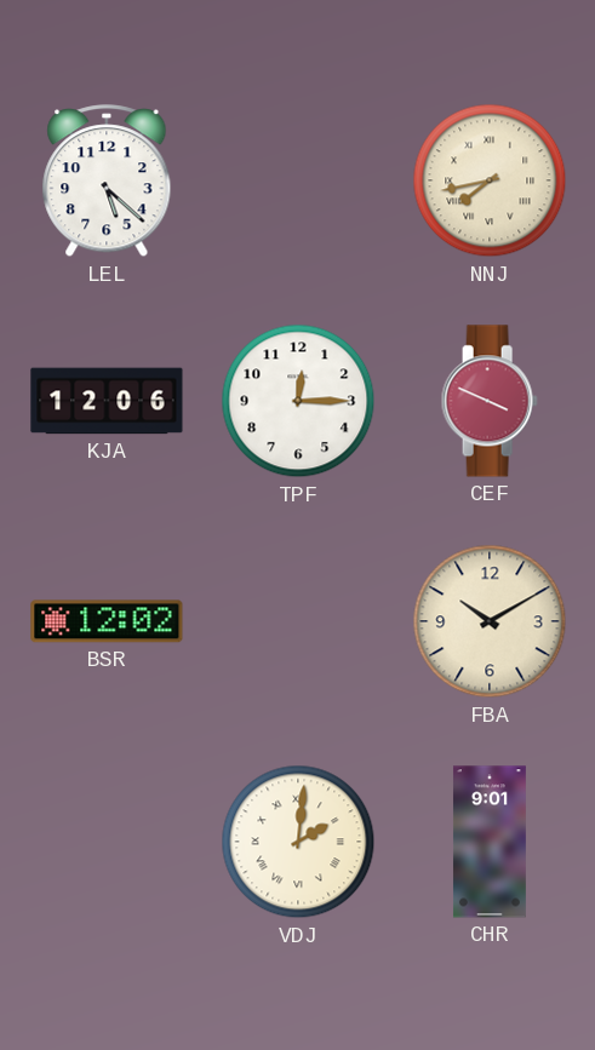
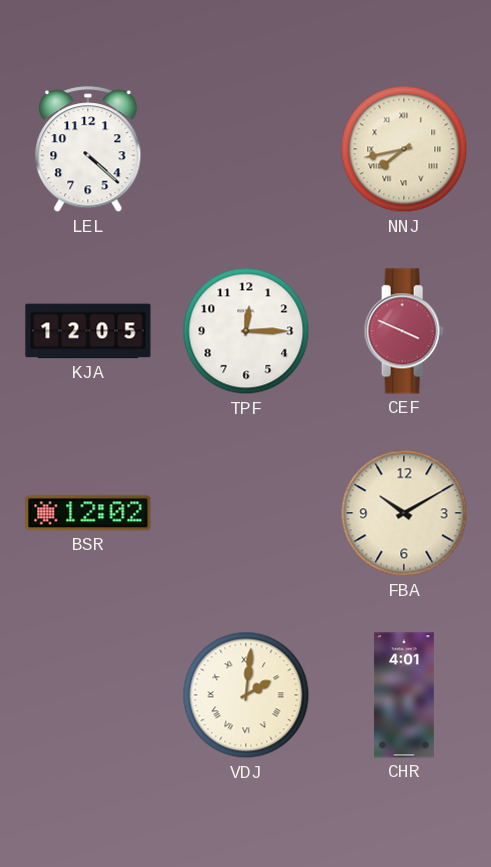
LEL: 5:22 -> 4:22 (88, 150)
KJA: 12:06 -> 12:05 (88, 331)
CHR: 9:01 -> 4:01 (404, 695)
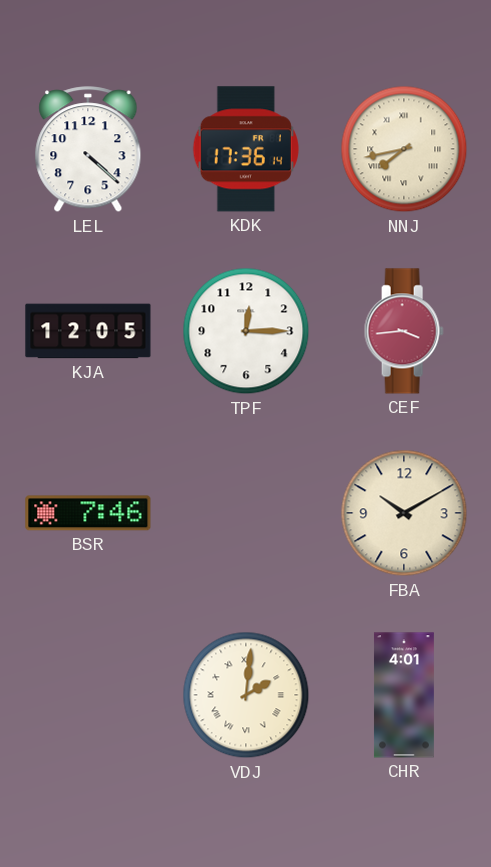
KDK: none -> 17:36 (246, 149)
CEF: 3:49 -> 3:44 (404, 331)
BSR: 12:02 -> 7:46 (88, 513)
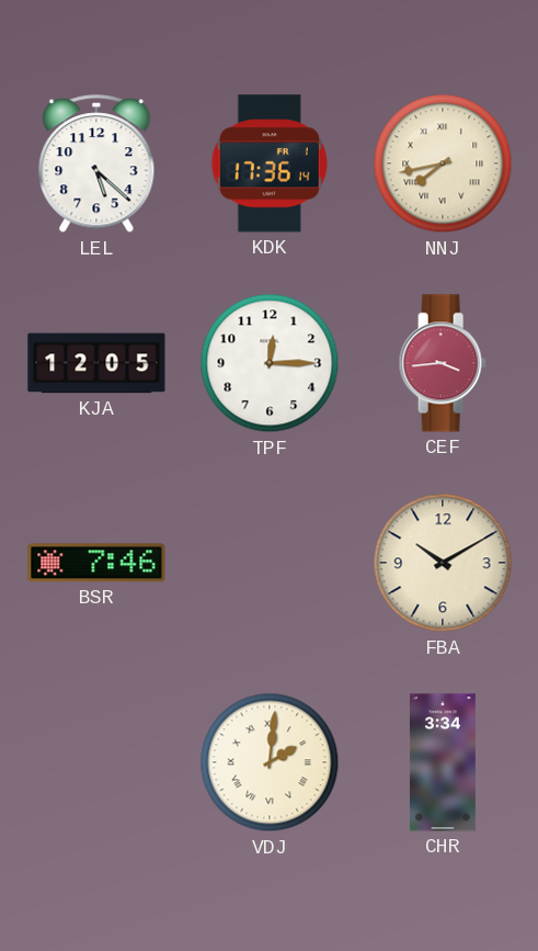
LEL: 4:22 -> 5:22 (96, 165)
CHR: 4:01 -> 3:34 (443, 762)
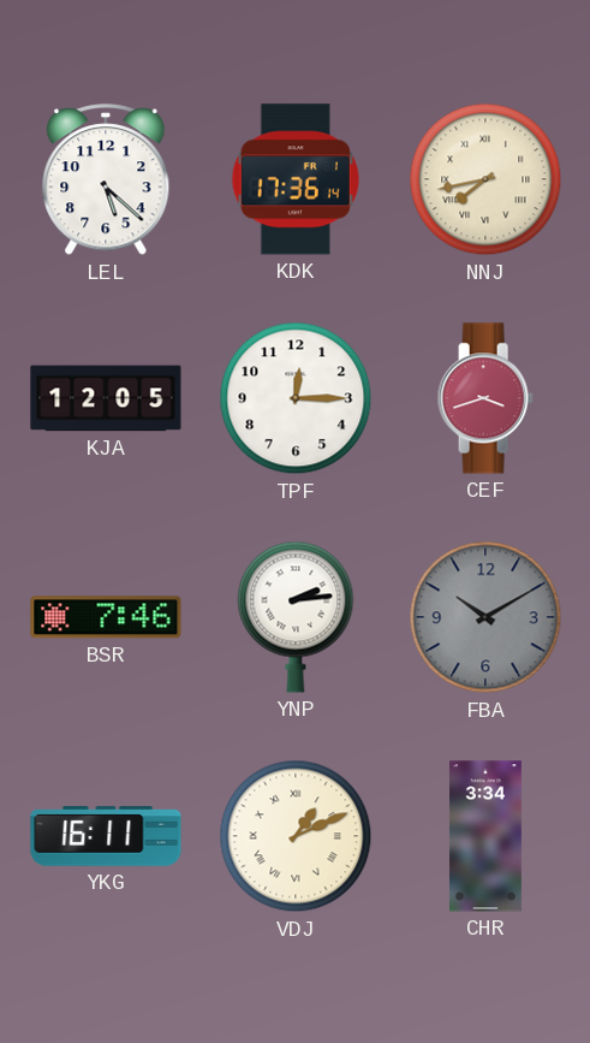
CEF: 3:44 -> 3:42 (485, 398)
YNP: none -> 2:14 (296, 617)
FBA dial: cream -> grey (485, 617)
YKG: none -> 16:11 (106, 836)
VDJ: 2:01 -> 1:11 (296, 836)
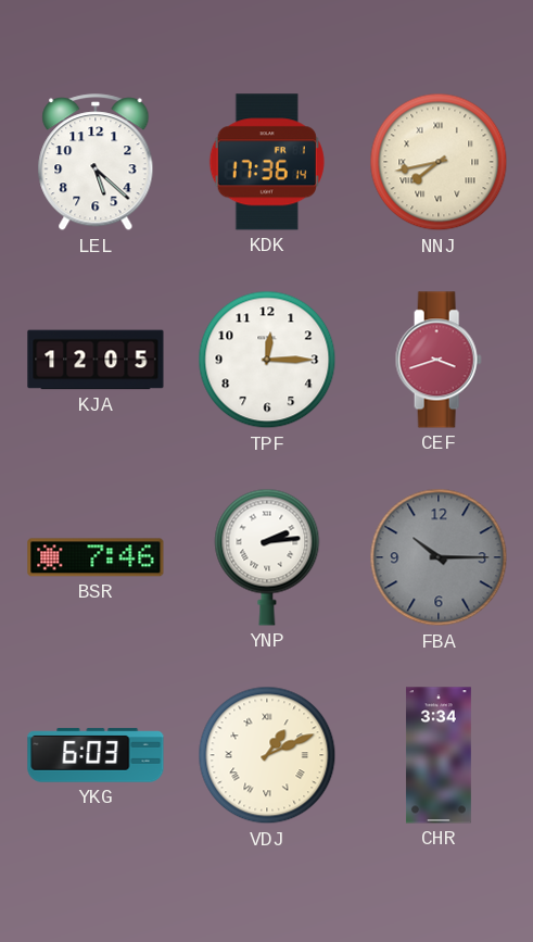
FBA: 10:10 -> 10:15 (439, 557)
YKG: 16:11 -> 6:03 (96, 755)
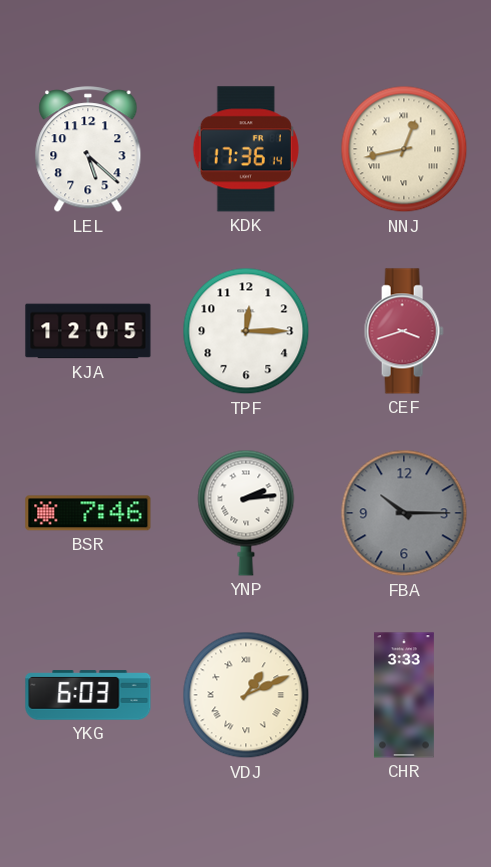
NNJ: 7:43 -> 12:43 (404, 149)
CHR: 3:34 -> 3:33 (404, 695)
